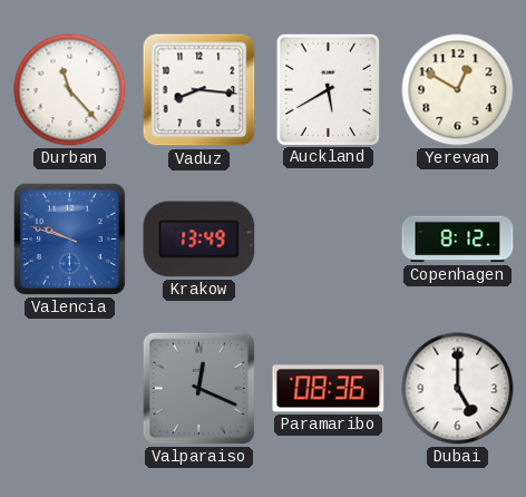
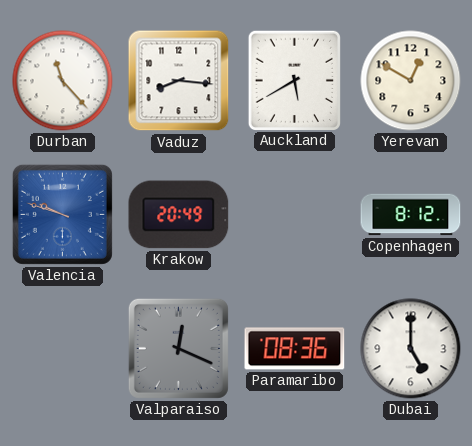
Krakow: 13:49 -> 20:49 (179, 215)
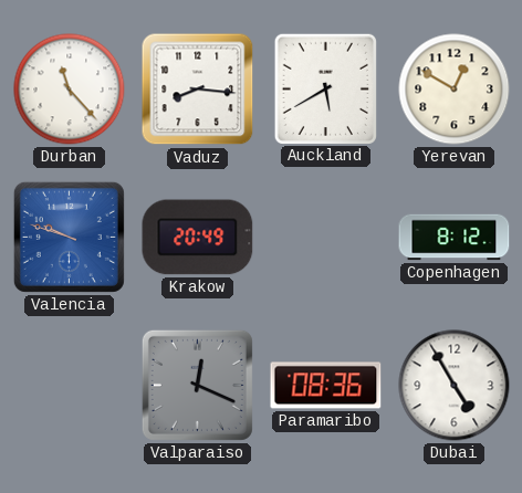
Dubai: 5:00 -> 4:55 (455, 386)
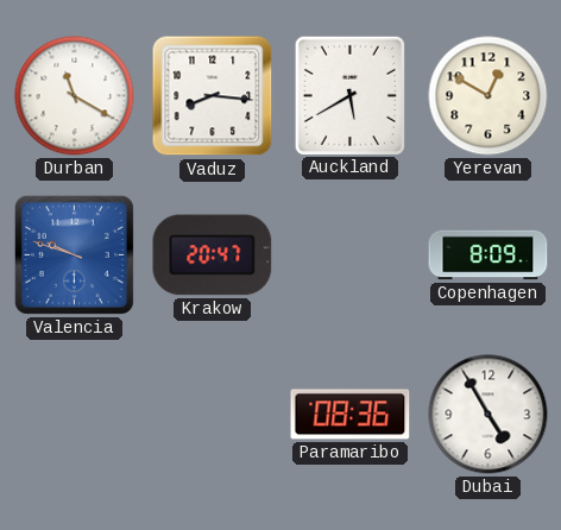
Durban: 11:23 -> 11:20 (75, 96)
Krakow: 20:49 -> 20:47 (213, 255)
Copenhagen: 8:12 -> 8:09 (488, 255)
Valparaiso: 12:19 -> none (197, 385)
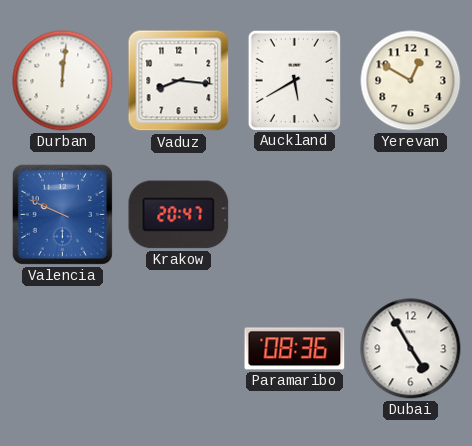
Durban: 11:20 -> 12:01 (63, 81)
Valencia: 9:48 -> 9:49 (62, 214)
Copenhagen: 8:09 -> none (488, 255)
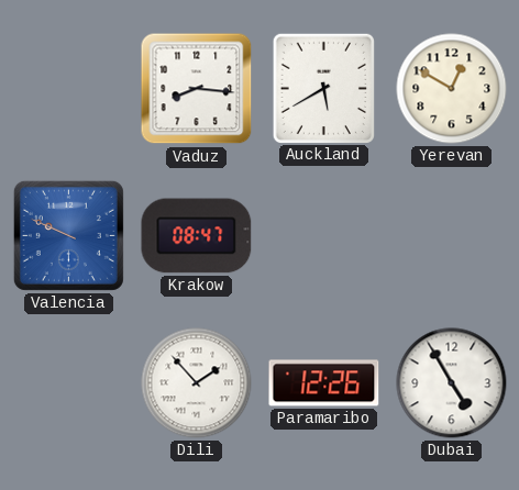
Durban: 12:01 -> none (63, 81)
Krakow: 20:47 -> 08:47 (197, 236)
Dili: none -> 1:53 (197, 383)
Paramaribo: 08:36 -> 12:26 (324, 383)
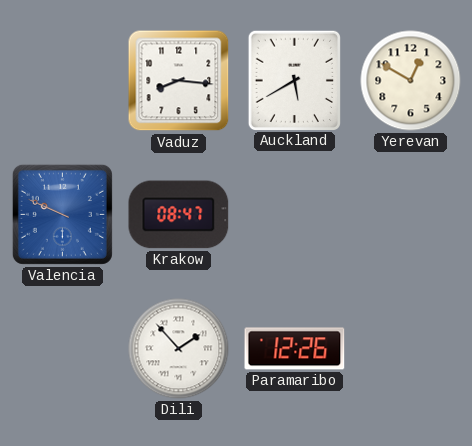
Dubai: 4:55 -> none (452, 383)
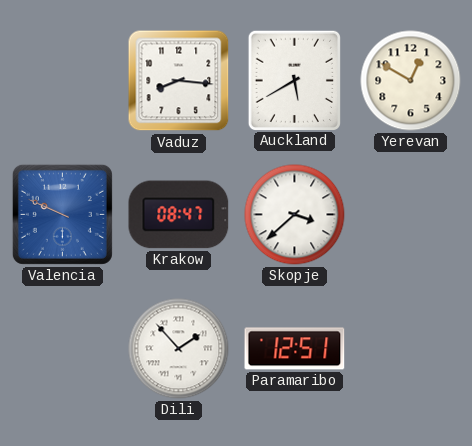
Skopje: none -> 3:38 (295, 215)
Paramaribo: 12:26 -> 12:51 (295, 349)
